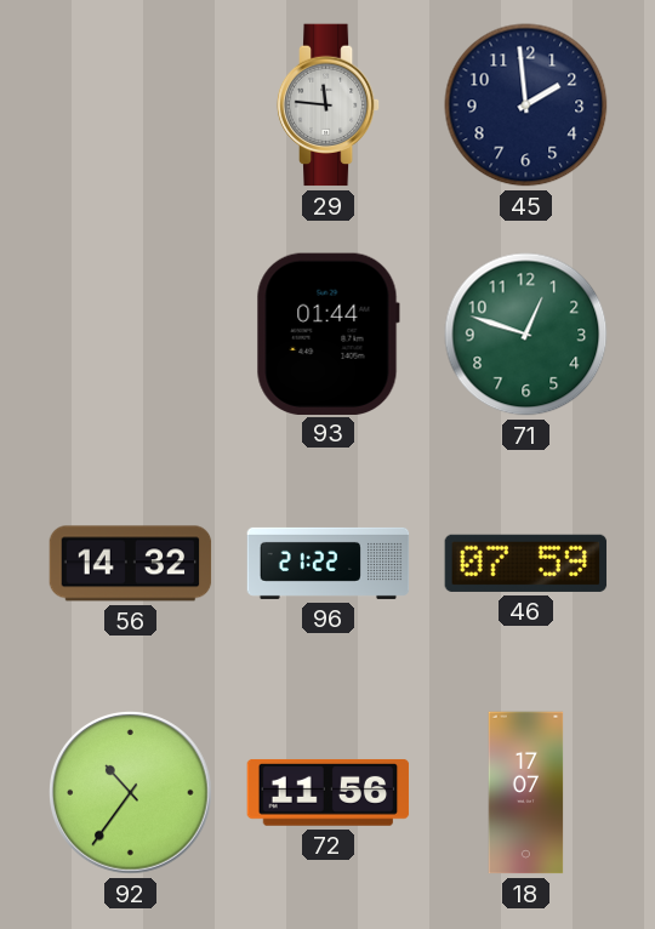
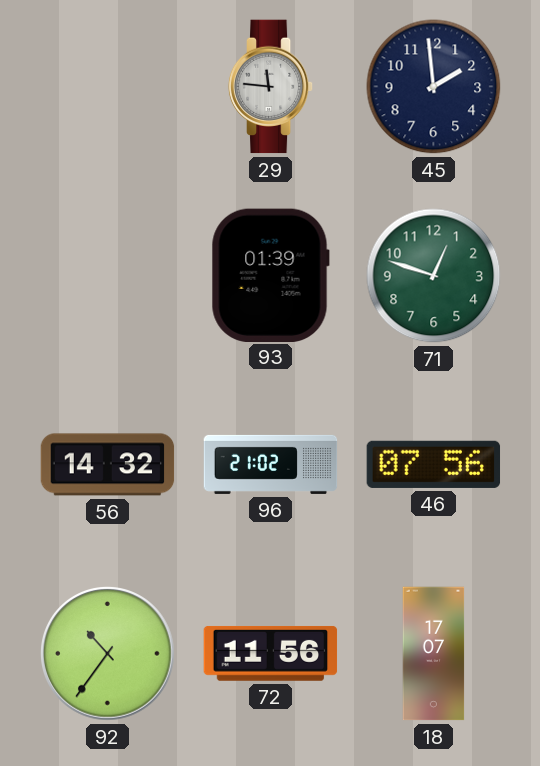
93: 01:44 -> 01:39 (270, 275)
96: 21:22 -> 21:02 (271, 464)
46: 07:59 -> 07:56 (434, 464)
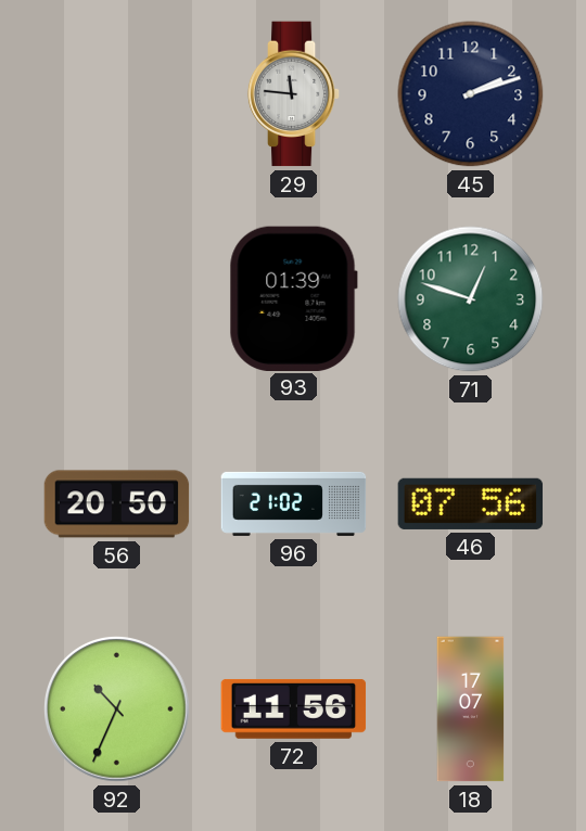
45: 1:59 -> 2:12 (471, 94)
56: 14:32 -> 20:50 (117, 504)
92: 10:36 -> 10:34 (117, 709)
